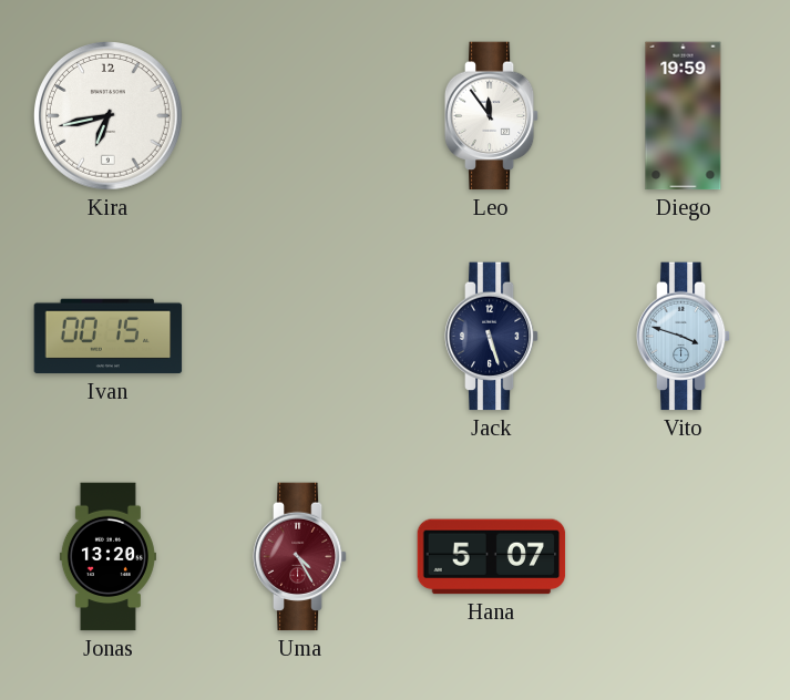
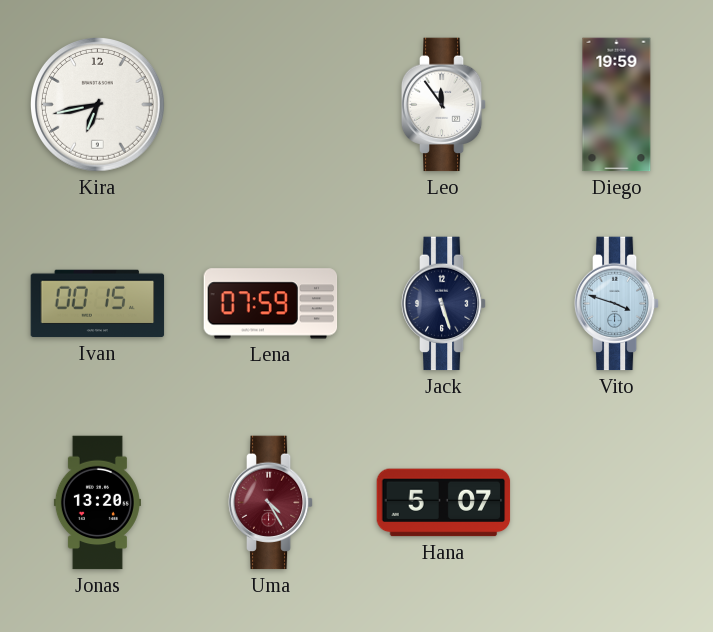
Lena: none -> 07:59 (271, 304)
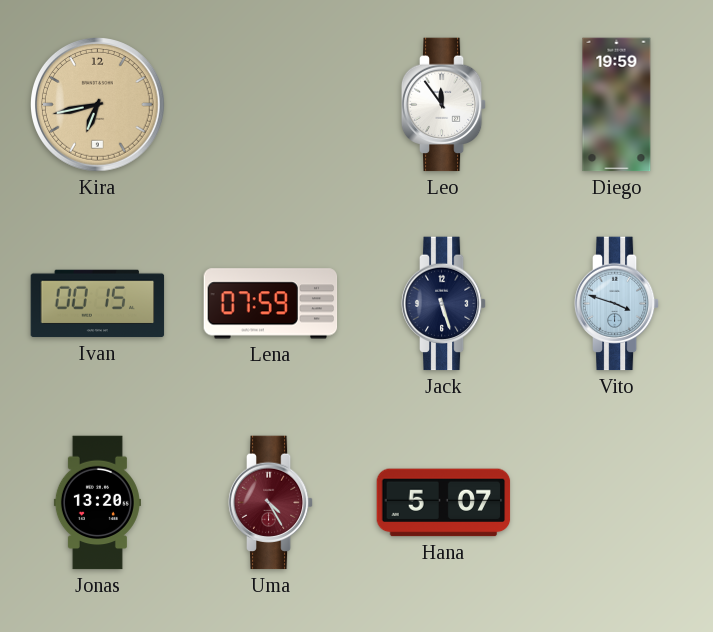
Kira dial: white -> champagne (98, 105)
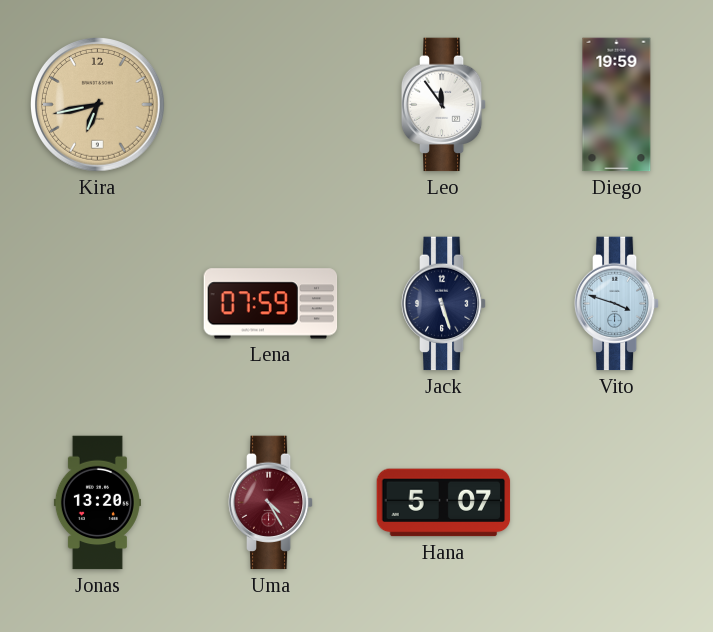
Ivan: 00:15 -> none (98, 304)
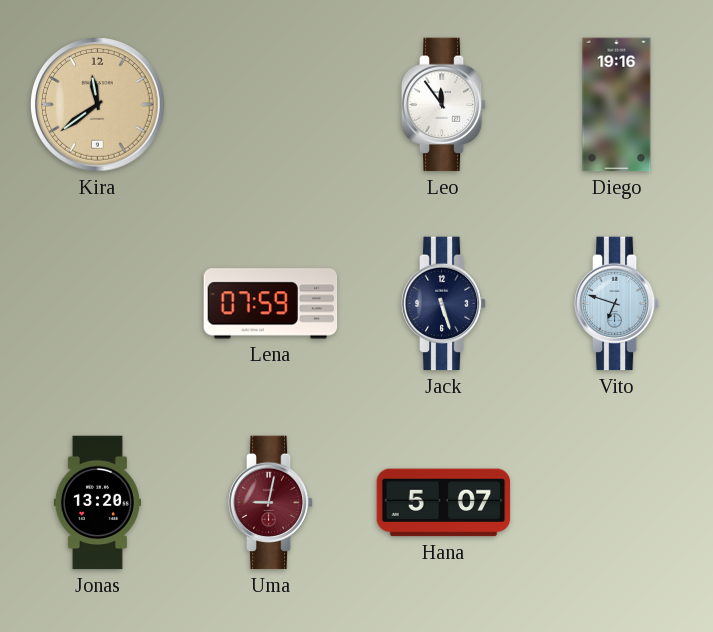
Kira: 6:43 -> 11:39 (98, 105)
Diego: 19:59 -> 19:16 (617, 105)
Vito: 3:48 -> 6:48 (617, 304)
Uma: 4:25 -> 9:02 (271, 503)
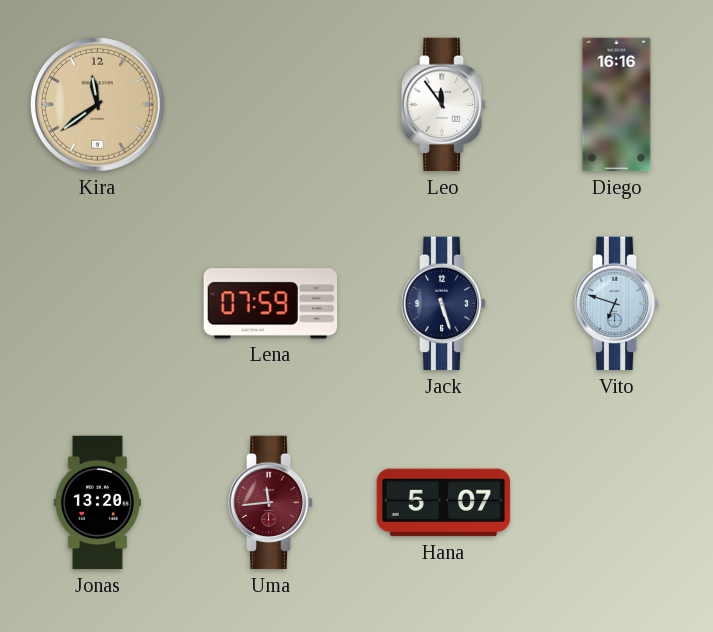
Diego: 19:16 -> 16:16 (617, 105)
Uma: 9:02 -> 11:44 (271, 503)
